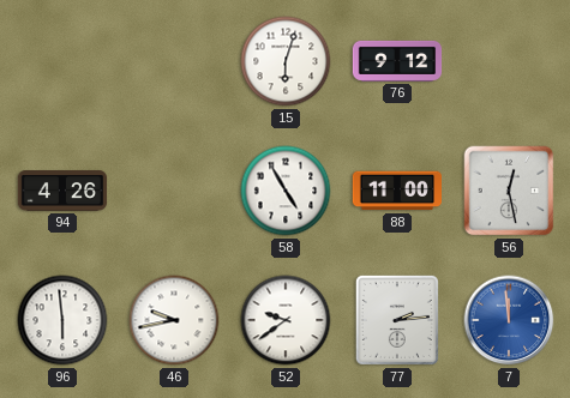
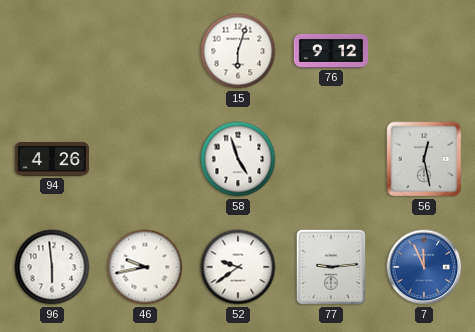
58: 4:55 -> 4:57 (238, 159)
88: 11:00 -> none (396, 191)
77: 2:14 -> 9:14 (331, 267)
7: 11:59 -> 11:56 (424, 267)
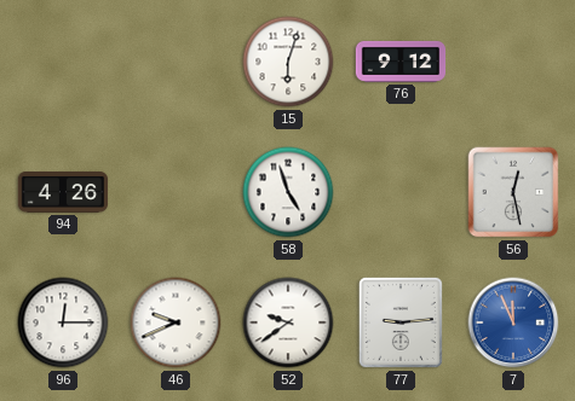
96: 5:59 -> 12:15 (63, 322)
46: 9:43 -> 9:41 (176, 322)
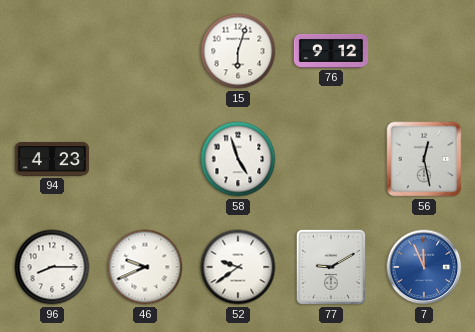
94: 4:26 -> 4:23 (52, 160)
96: 12:15 -> 8:15 (52, 267)
77: 9:14 -> 9:10 (331, 267)
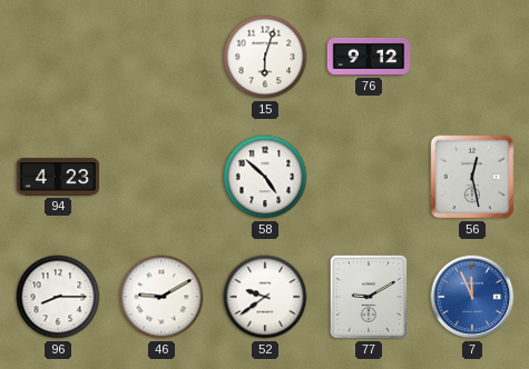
58: 4:57 -> 4:52 (265, 177)
46: 9:41 -> 9:10 (161, 297)
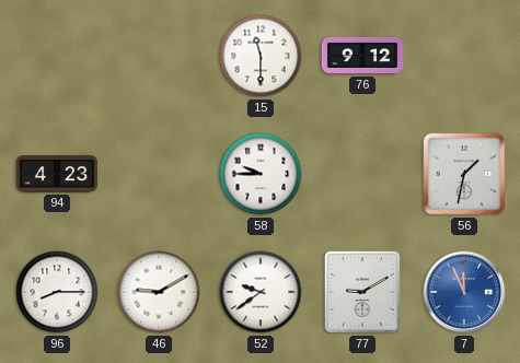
15: 6:03 -> 11:30 (261, 56)
58: 4:52 -> 9:45 (261, 174)
56: 12:28 -> 1:32 (464, 174)
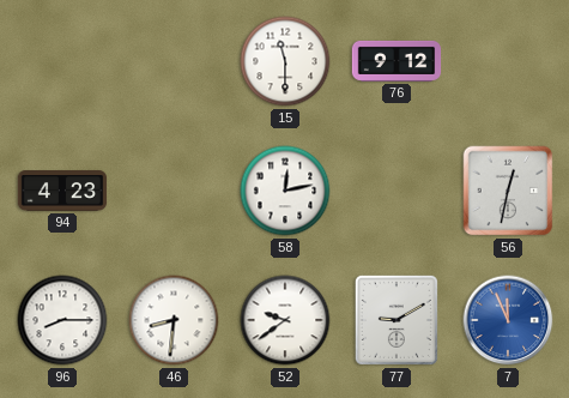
58: 9:45 -> 12:13 (285, 191)
56: 1:32 -> 12:32 (508, 191)
46: 9:10 -> 8:31 (174, 320)
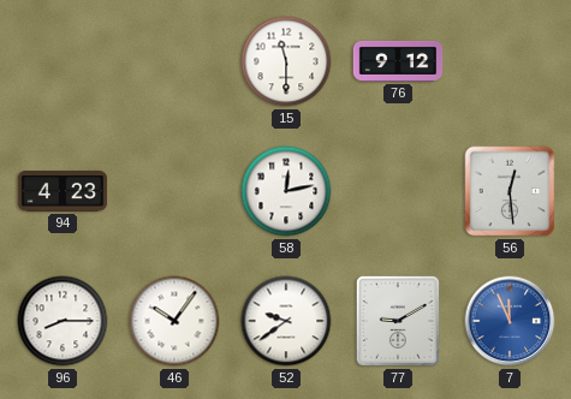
56: 12:32 -> 12:29 (510, 191)
46: 8:31 -> 10:06 (174, 321)
